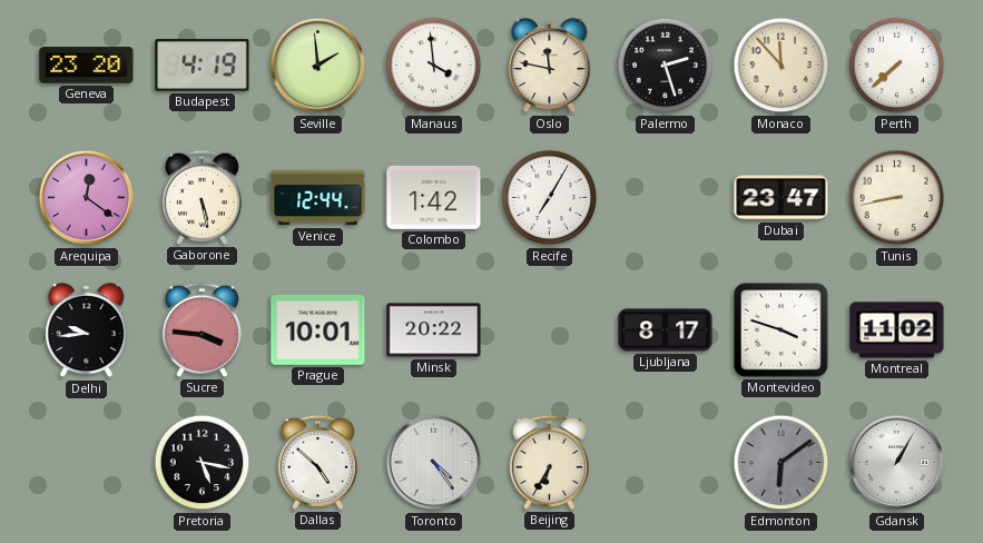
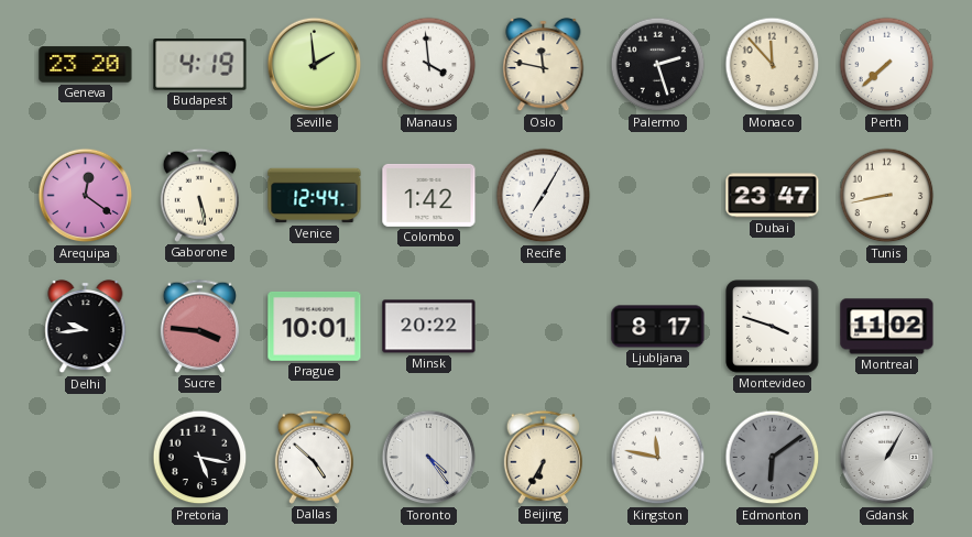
Kingston: none -> 11:47 (658, 458)
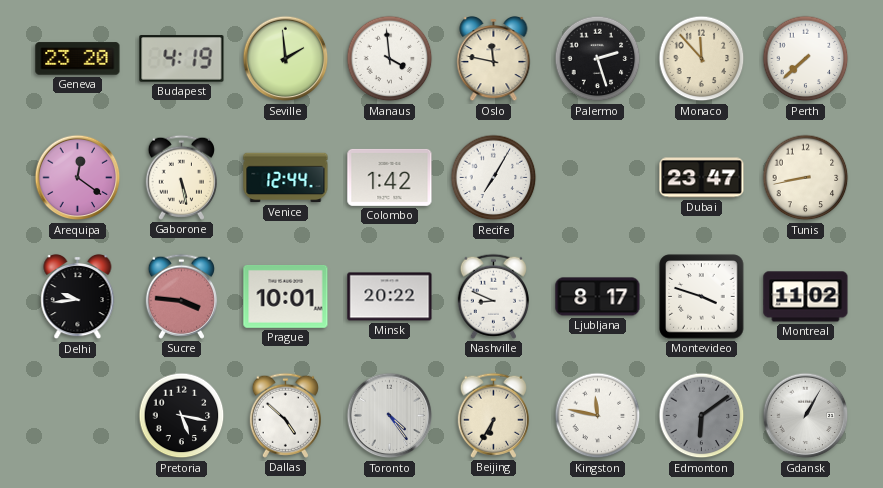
Nashville: none -> 8:49 (493, 296)
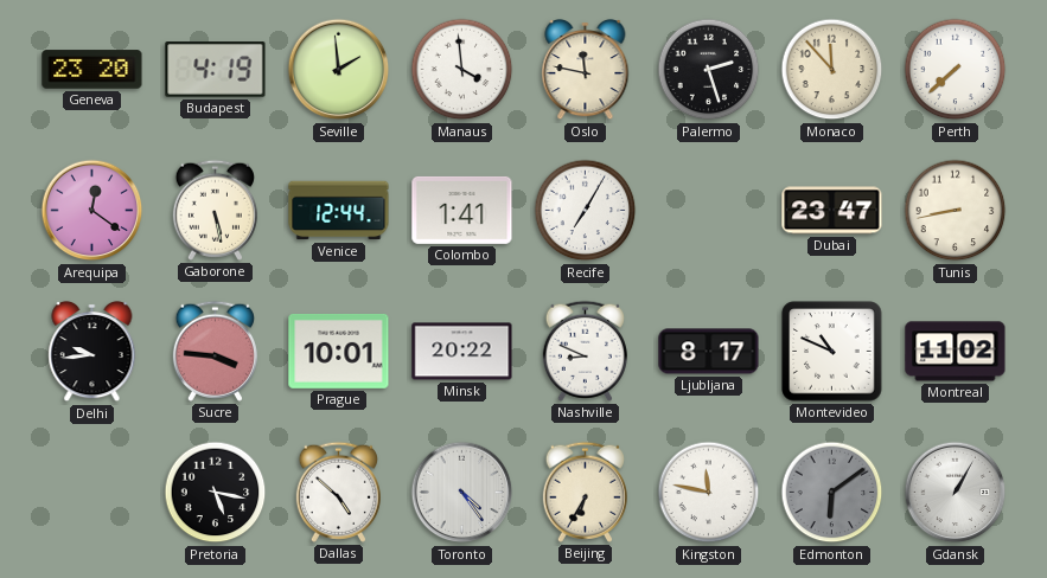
Colombo: 1:42 -> 1:41 (462, 210)
Montevideo: 3:48 -> 10:49 (832, 352)
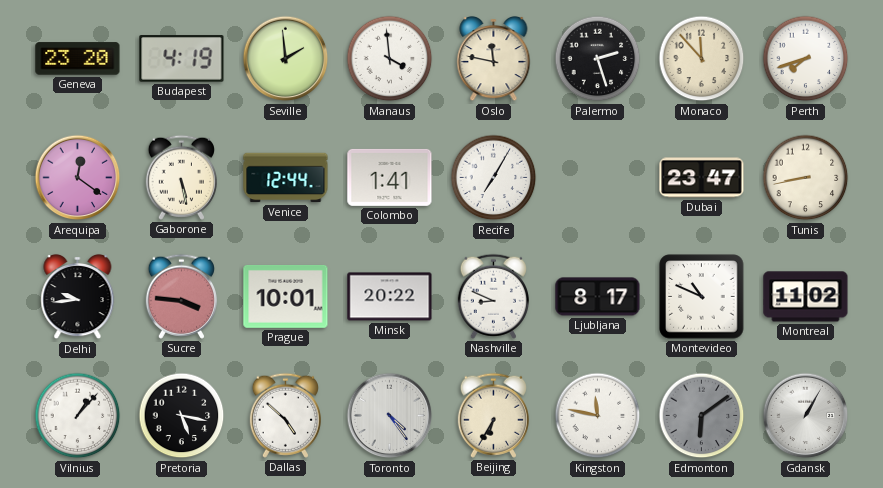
Perth: 7:38 -> 7:42 (806, 59)
Vilnius: none -> 1:07 (78, 416)
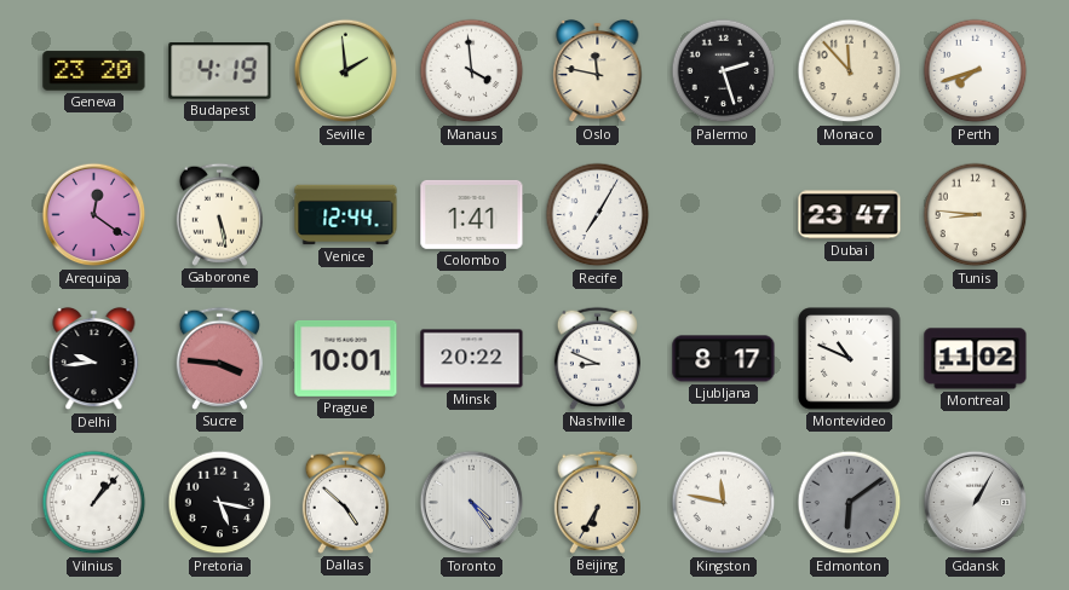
Tunis: 8:43 -> 8:46 (976, 215)
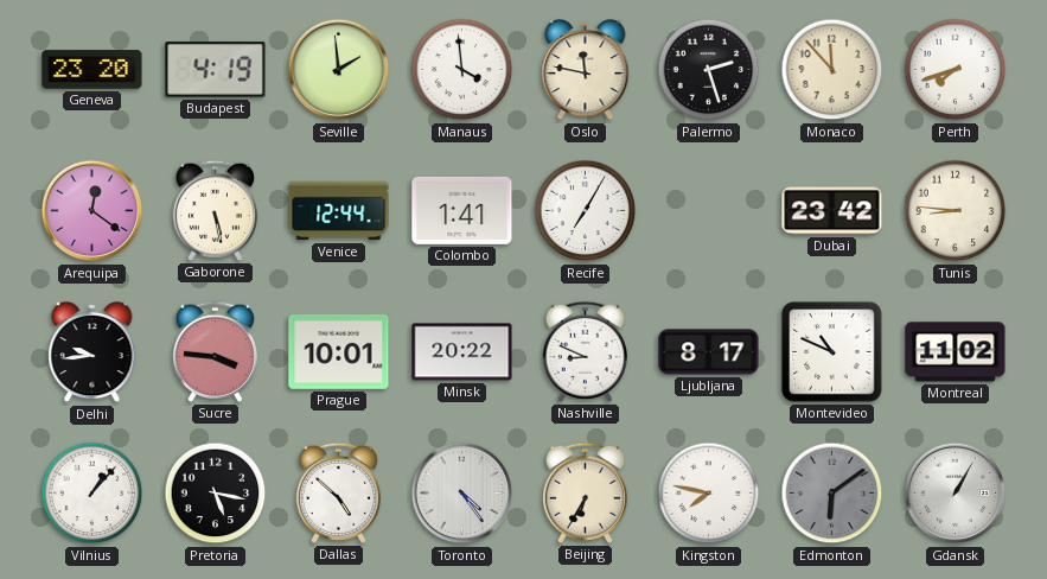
Dubai: 23:47 -> 23:42 (832, 211)
Kingston: 11:47 -> 7:47 (709, 494)
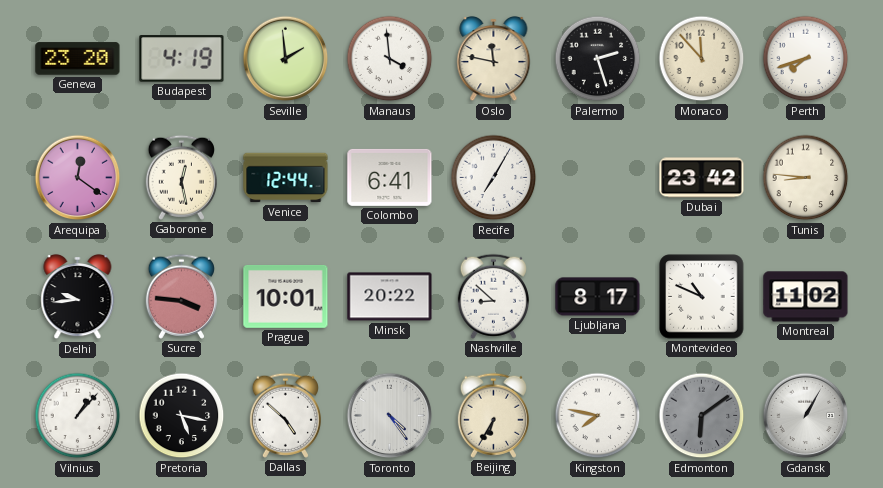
Gaborone: 5:28 -> 12:28 (181, 177)
Colombo: 1:41 -> 6:41 (390, 177)
Nashville: 8:49 -> 8:52 (493, 296)
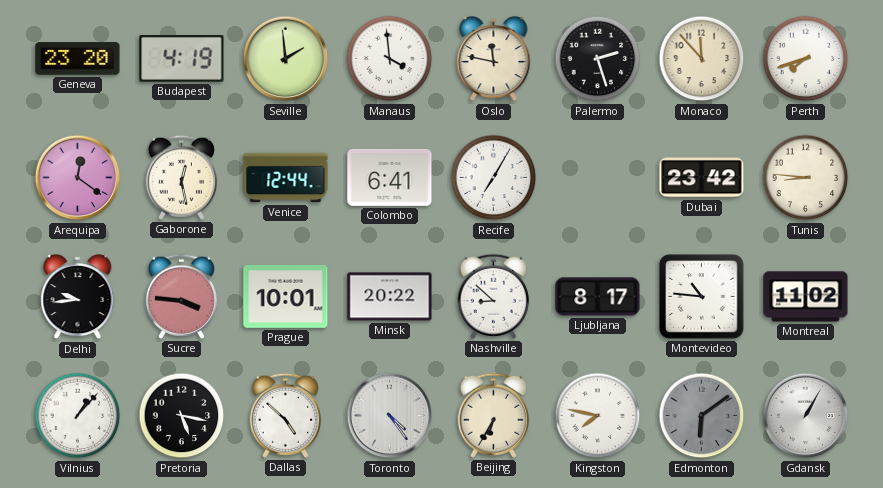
Montevideo: 10:49 -> 10:46 (702, 297)
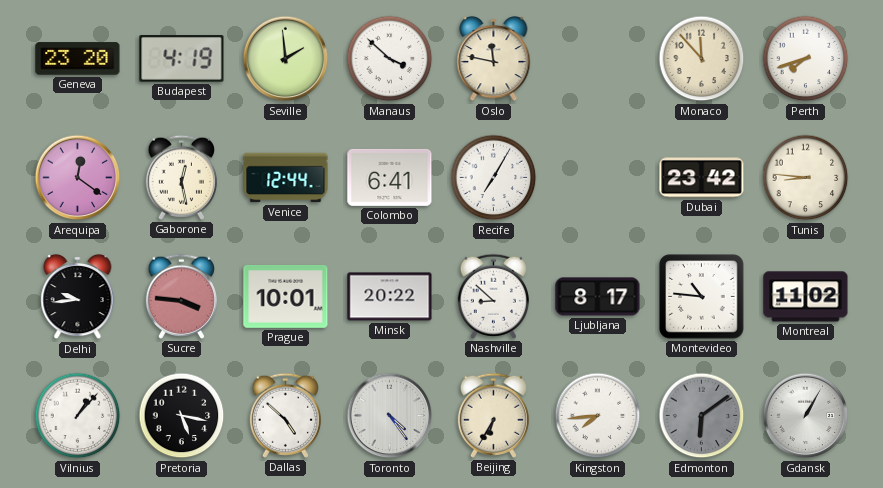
Manaus: 3:59 -> 3:52 (390, 59)
Palermo: 2:27 -> none (598, 59)
Kingston: 7:47 -> 7:44 (598, 416)
